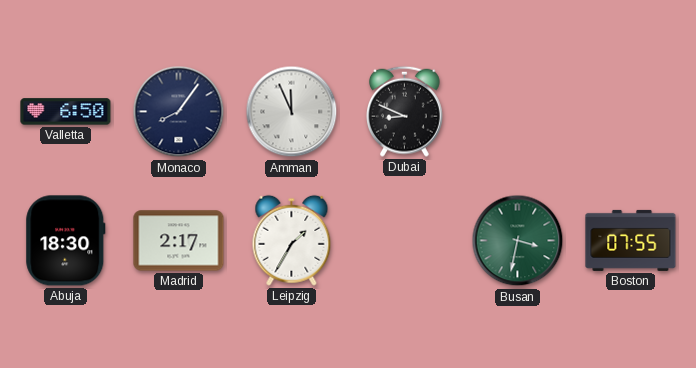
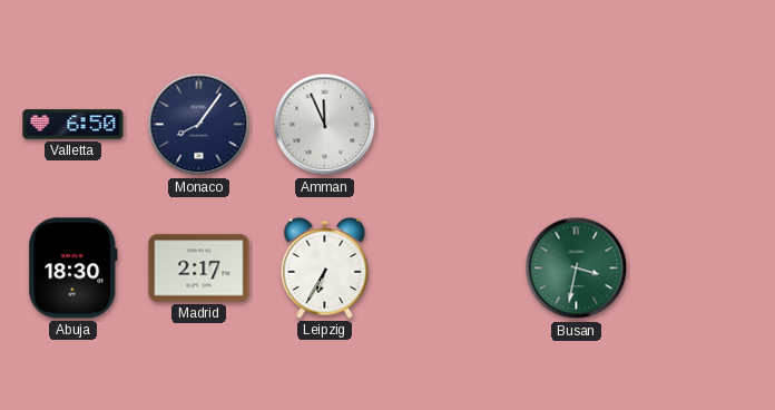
Dubai: 8:49 -> none (405, 111)
Leipzig: 1:35 -> 6:35 (325, 267)
Boston: 07:55 -> none (631, 240)
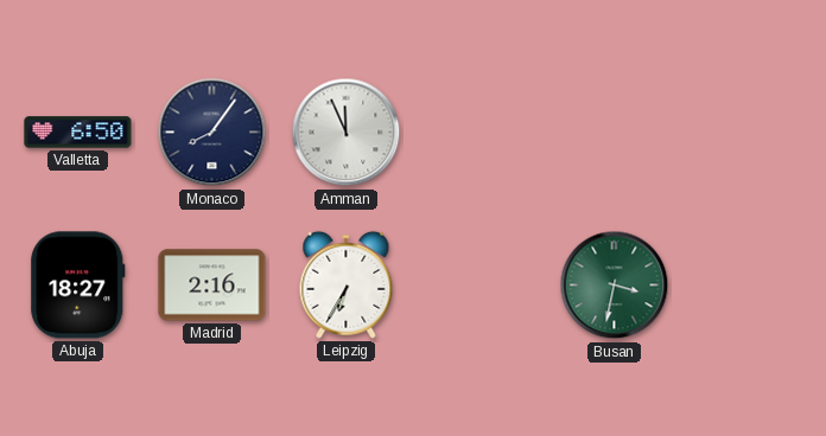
Abuja: 18:30 -> 18:27 (78, 286)
Madrid: 2:17 -> 2:16 (212, 286)
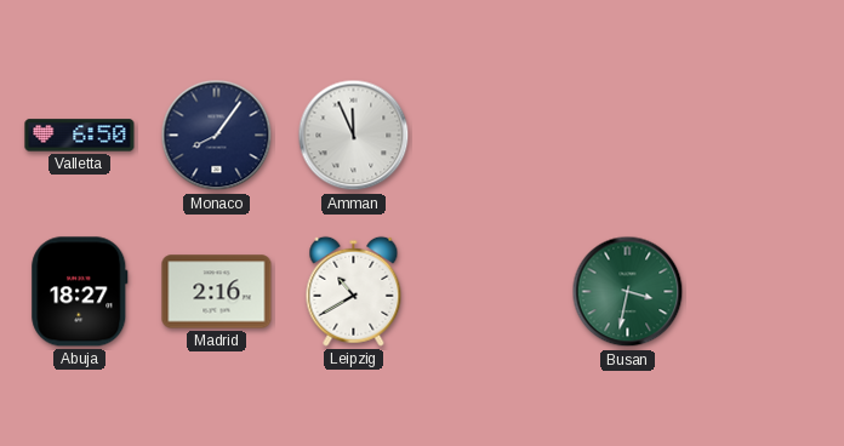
Leipzig: 6:35 -> 10:40 (354, 291)
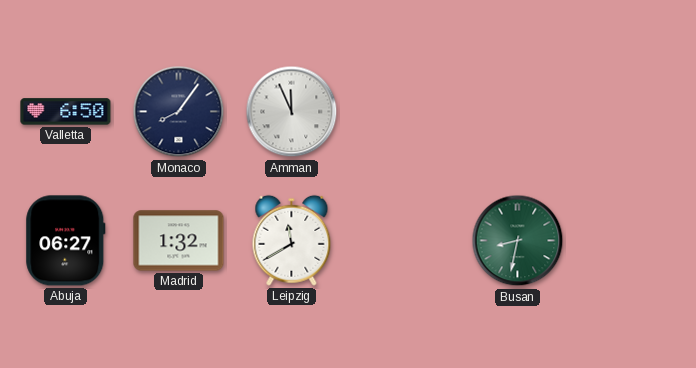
Abuja: 18:27 -> 06:27 (66, 241)
Madrid: 2:16 -> 1:32 (179, 241)
Leipzig: 10:40 -> 11:40 (292, 240)
Busan: 3:32 -> 8:32 (518, 241)
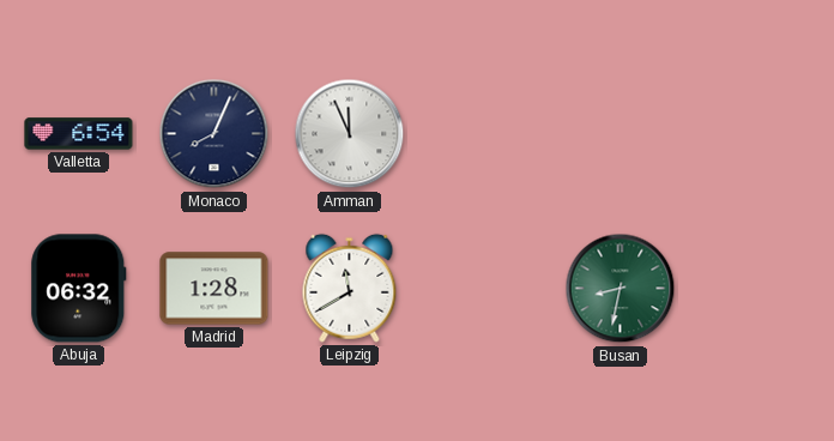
Valletta: 6:50 -> 6:54 (79, 134)
Monaco: 8:06 -> 8:04 (214, 134)
Abuja: 06:27 -> 06:32 (79, 289)
Madrid: 1:32 -> 1:28 (214, 289)
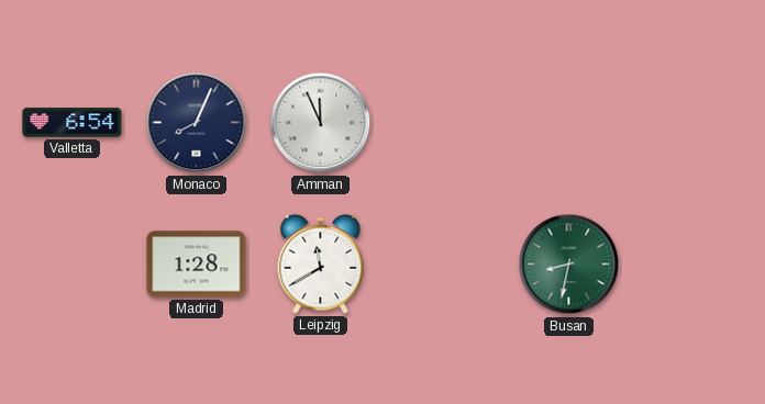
Abuja: 06:32 -> none (79, 289)
